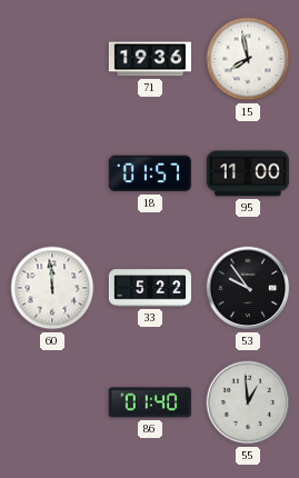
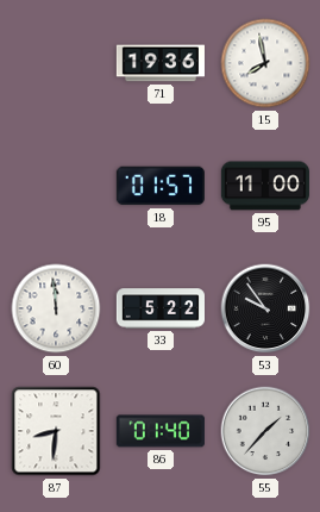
87: none -> 8:31 (56, 431)
55: 12:59 -> 1:37 (265, 431)
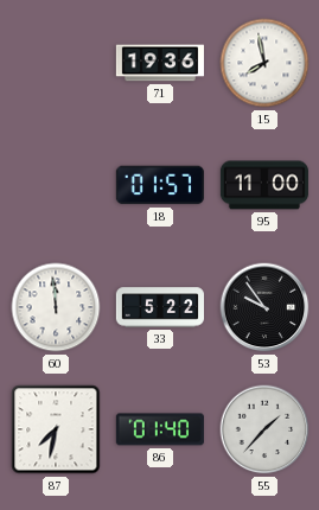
87: 8:31 -> 7:32 (56, 429)
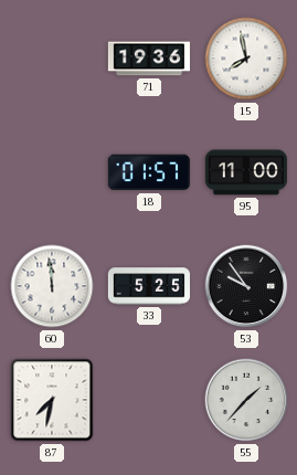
33: 5:22 -> 5:25 (148, 286)
86: 01:40 -> none (160, 429)
